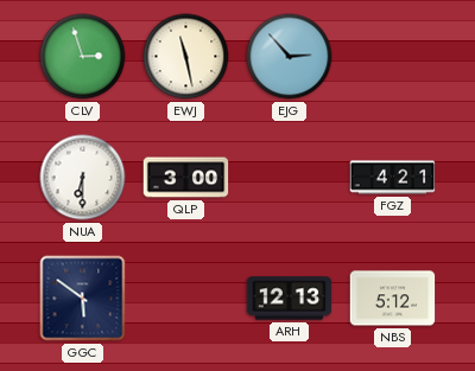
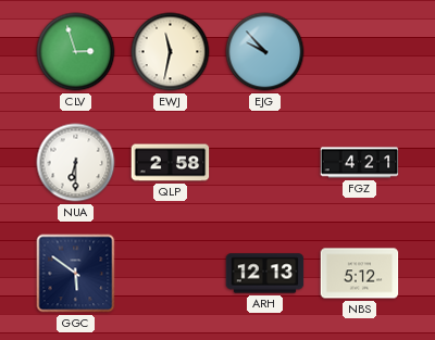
EWJ: 11:28 -> 11:32 (171, 52)
EJG: 2:53 -> 9:53 (265, 52)
QLP: 3:00 -> 2:58 (171, 163)
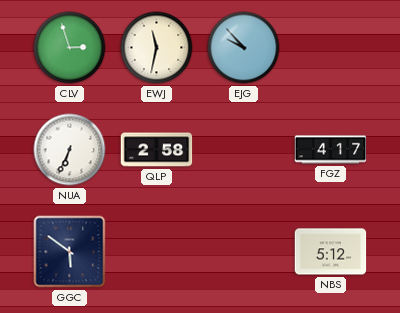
NUA: 6:30 -> 6:34 (70, 150)
FGZ: 4:21 -> 4:17 (331, 150)
ARH: 12:13 -> none (265, 274)
